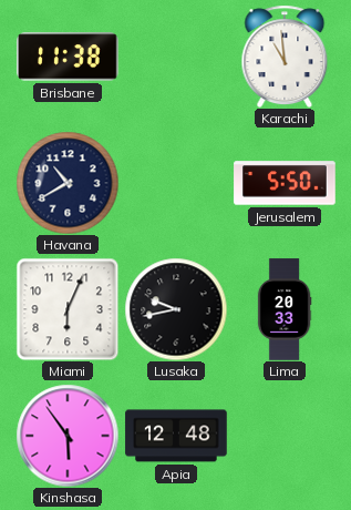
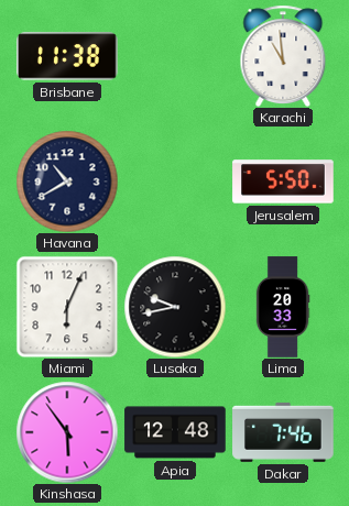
Dakar: none -> 7:46 (283, 432)
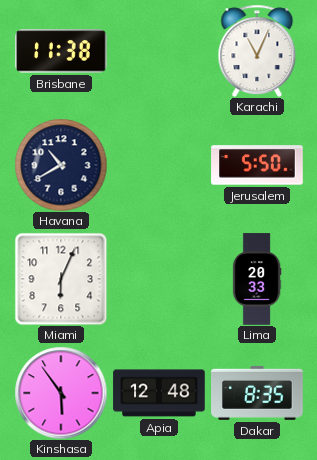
Karachi: 10:59 -> 11:04 (257, 51)
Lusaka: 9:43 -> none (175, 307)
Dakar: 7:46 -> 8:35 (257, 393)
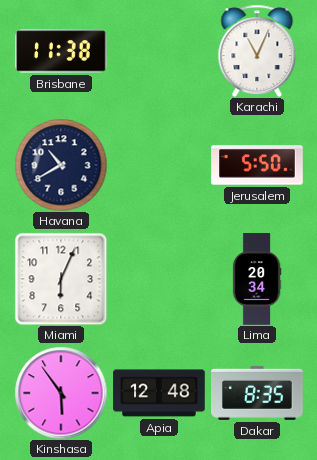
Lima: 20:33 -> 20:34 (257, 279)
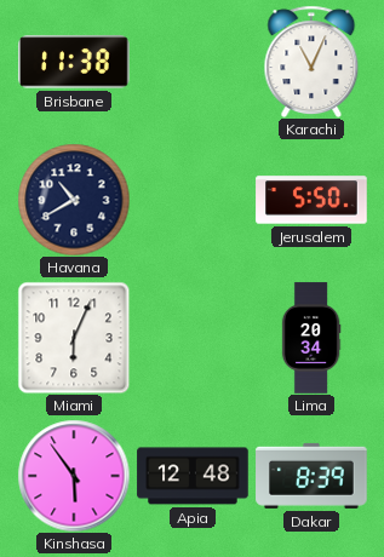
Dakar: 8:35 -> 8:39 (311, 476)
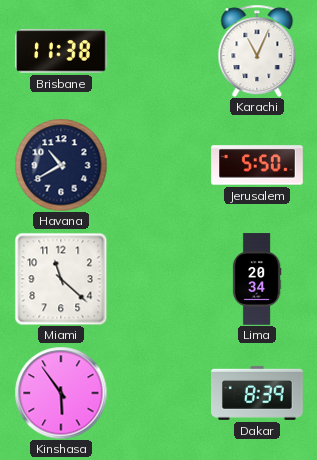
Miami: 6:04 -> 11:22 (61, 279)
Apia: 12:48 -> none (193, 476)
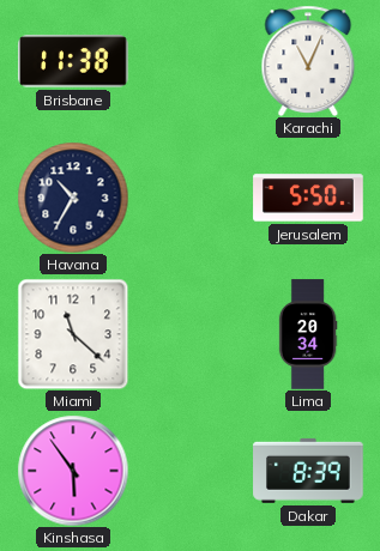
Havana: 10:40 -> 10:35 (73, 198)
